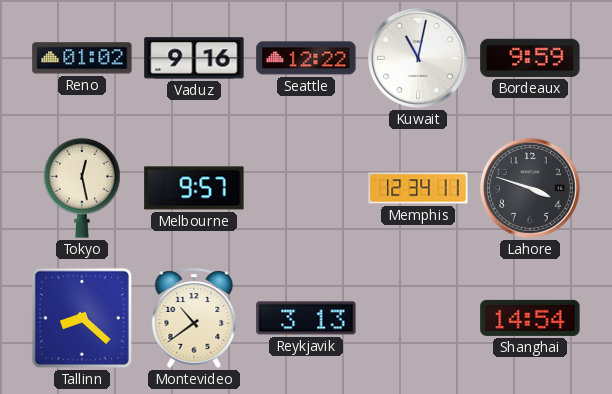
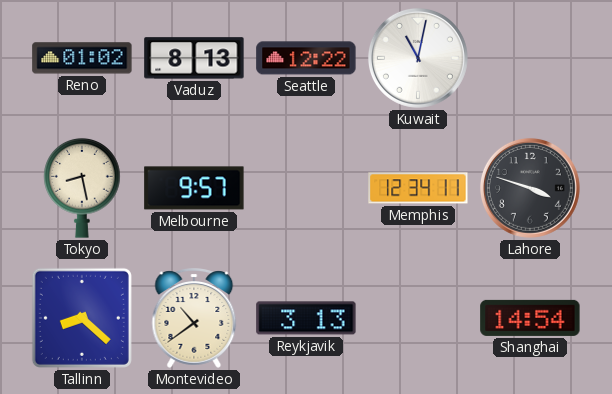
Vaduz: 9:16 -> 8:13 (194, 58)
Bordeaux: 9:59 -> none (530, 58)
Tokyo: 12:28 -> 8:28 (82, 188)
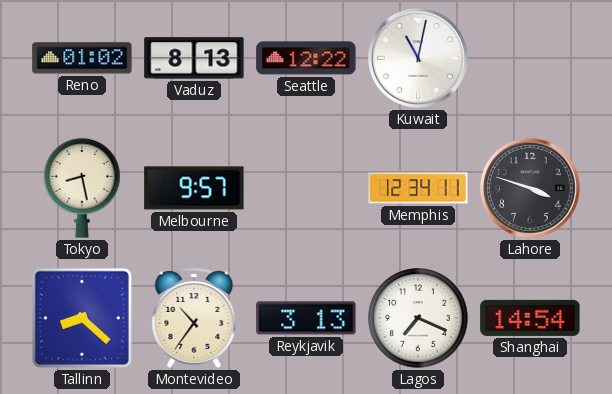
Montevideo: 10:39 -> 10:36 (194, 318)
Lagos: none -> 7:19 (418, 318)
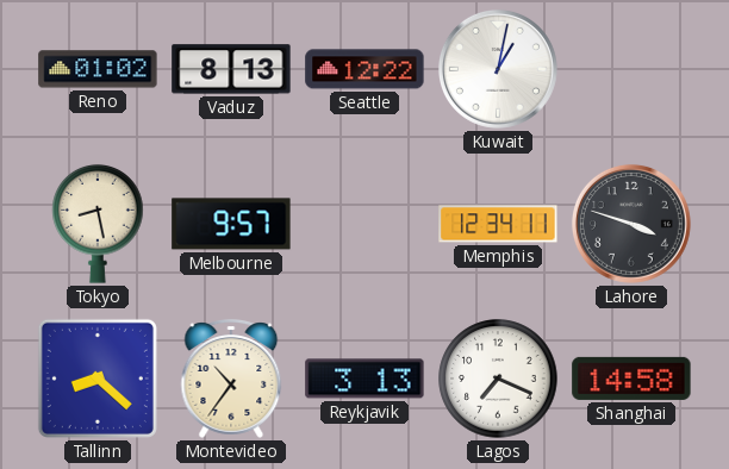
Kuwait: 11:02 -> 1:02 (498, 69)
Shanghai: 14:54 -> 14:58 (631, 379)
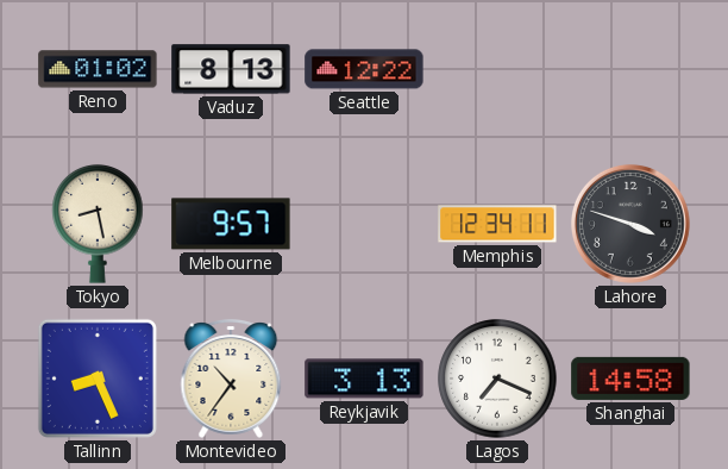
Kuwait: 1:02 -> none (498, 69)
Tallinn: 8:22 -> 8:26 (98, 379)
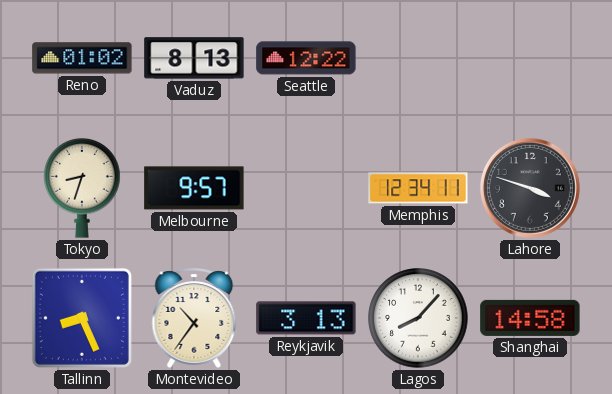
Tokyo: 8:28 -> 8:33 (82, 188)
Lagos: 7:19 -> 8:07 (418, 318)
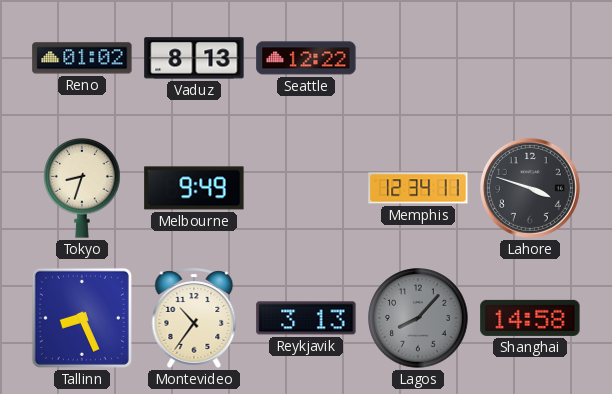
Melbourne: 9:57 -> 9:49 (194, 188)
Lagos dial: white -> grey (418, 318)
